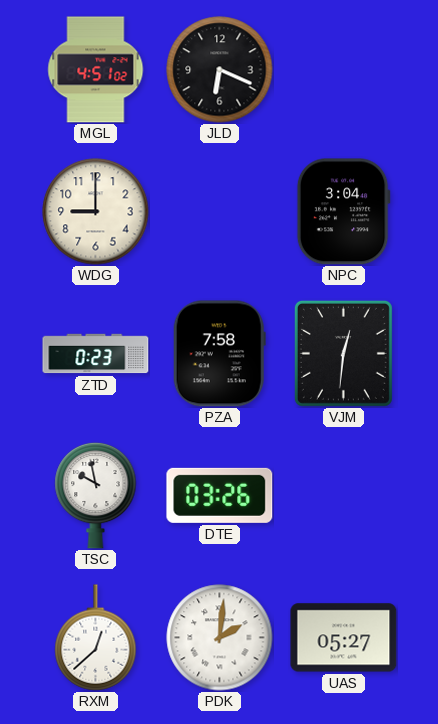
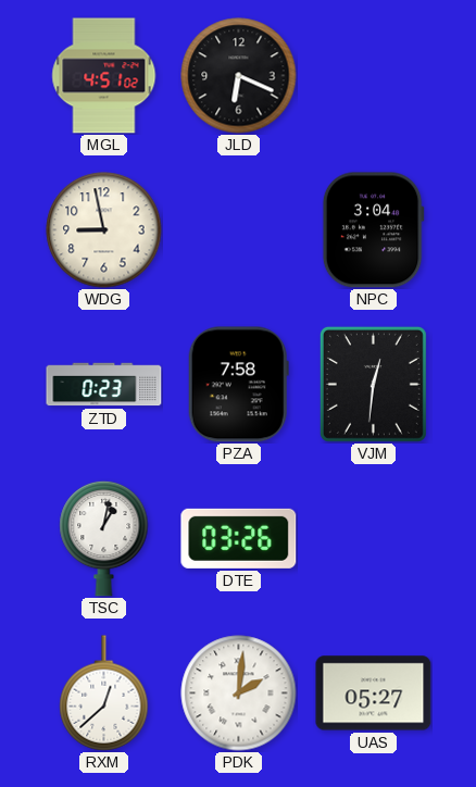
WDG: 9:00 -> 8:58 (104, 230)
TSC: 9:58 -> 1:02 (104, 538)
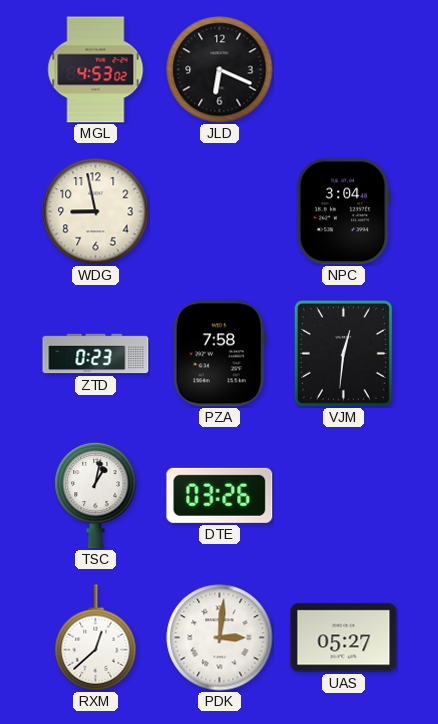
MGL: 4:51 -> 4:53 (96, 70)
PDK: 2:01 -> 3:01 (220, 638)
